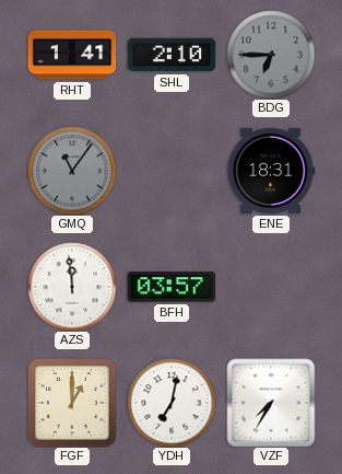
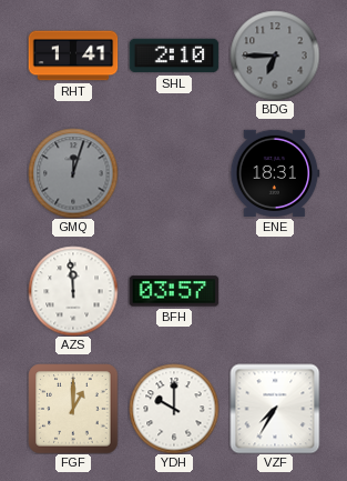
GMQ: 11:06 -> 12:03 (73, 173)
YDH: 7:02 -> 10:00 (174, 409)
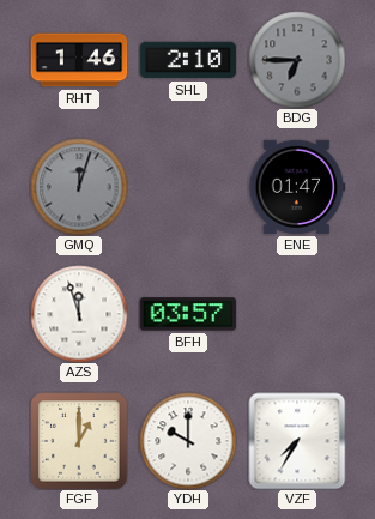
RHT: 1:41 -> 1:46 (79, 60)
ENE: 18:31 -> 01:47 (297, 187)
AZS: 11:59 -> 11:57 (79, 314)
